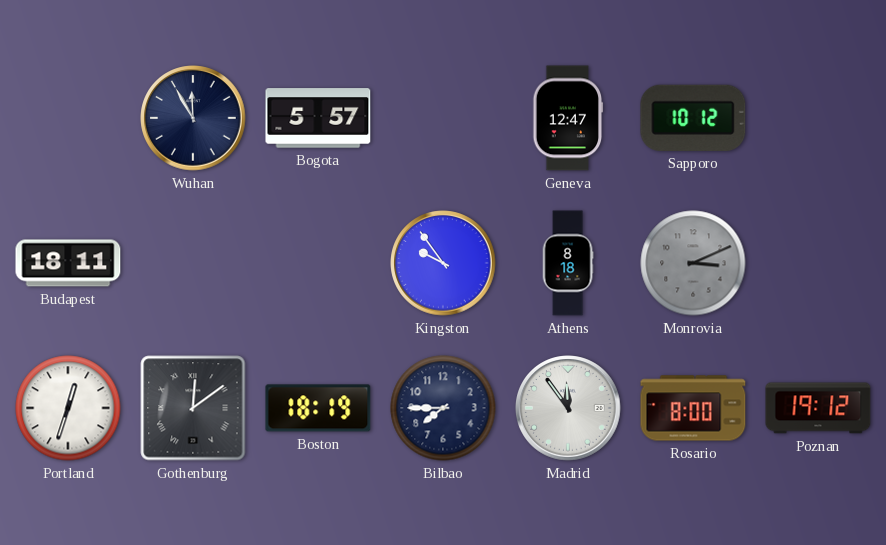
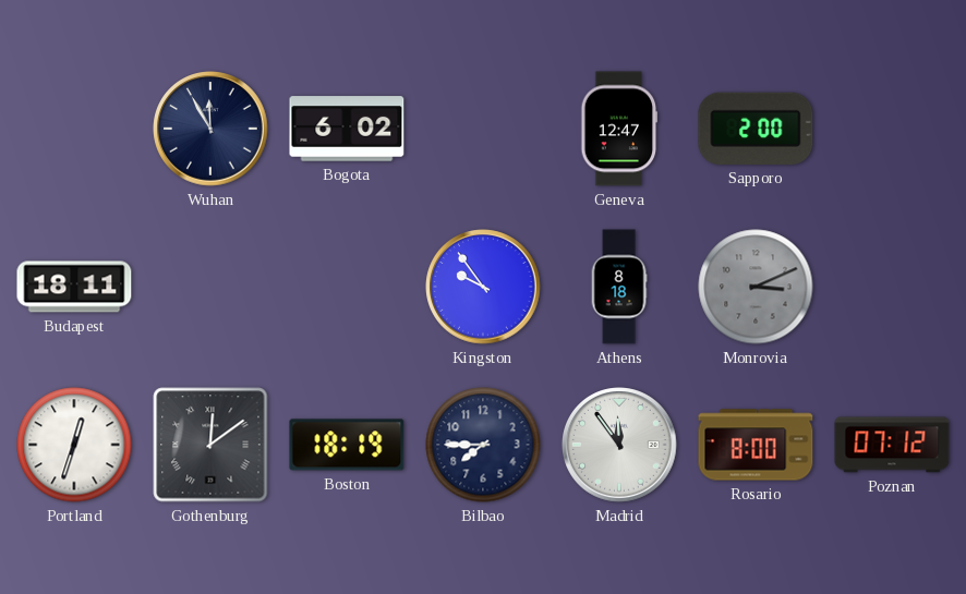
Bogota: 5:57 -> 6:02 (347, 129)
Sapporo: 10:12 -> 2:00 (756, 129)
Poznan: 19:12 -> 07:12 (892, 445)
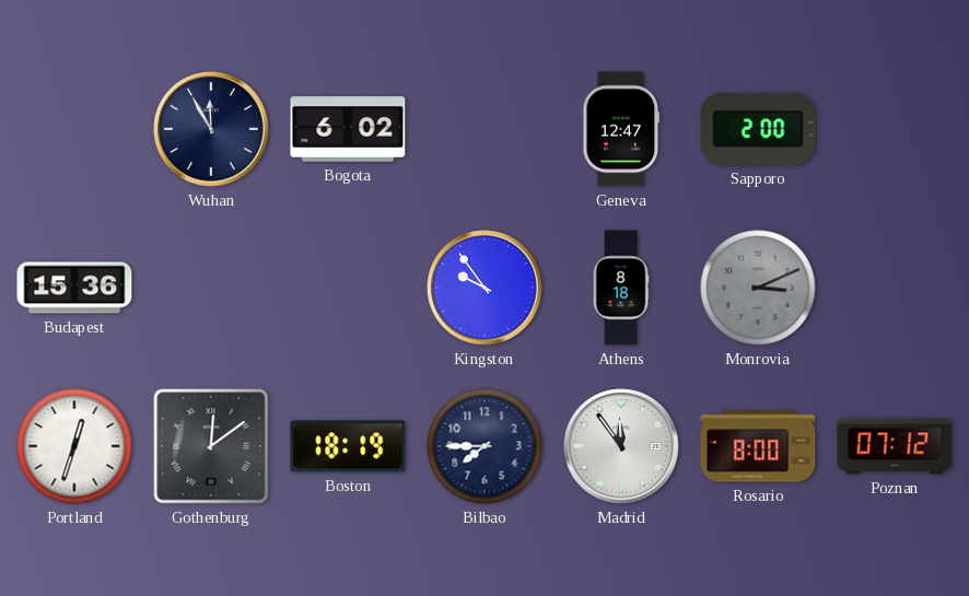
Budapest: 18:11 -> 15:36 (74, 288)
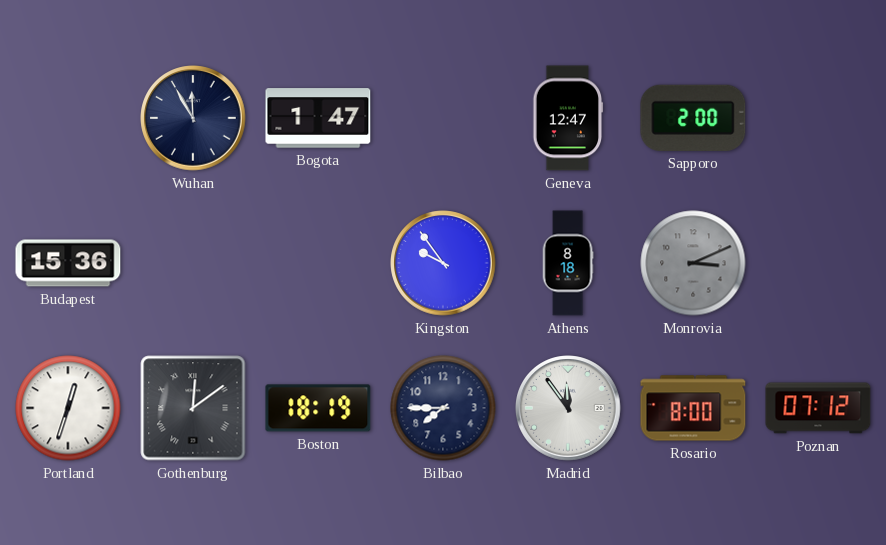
Bogota: 6:02 -> 1:47 (318, 118)
